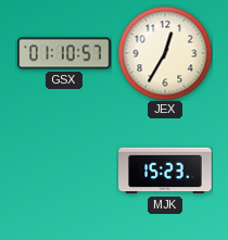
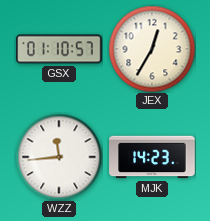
WZZ: none -> 11:44 (59, 157)
MJK: 15:23 -> 14:23 (152, 157)
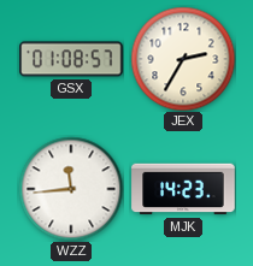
GSX: 01:10 -> 01:08 (71, 59)
JEX: 12:35 -> 2:35 (183, 59)
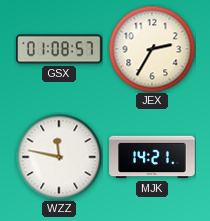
WZZ: 11:44 -> 11:47 (59, 157)
MJK: 14:23 -> 14:21 (152, 157)
